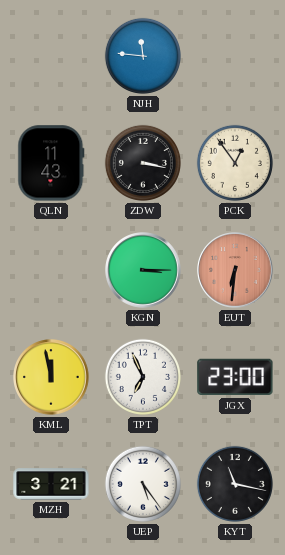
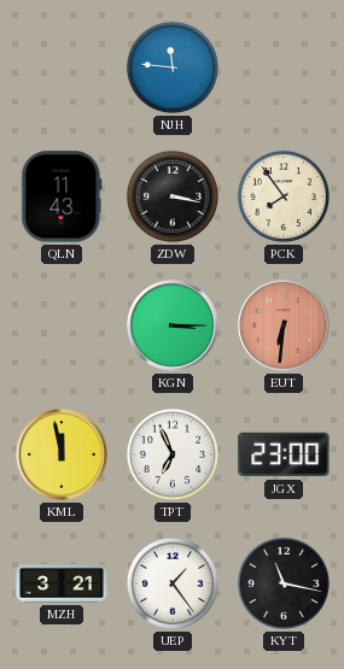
PCK: 12:54 -> 7:54 (284, 196)
UEP: 5:24 -> 1:24 (173, 583)
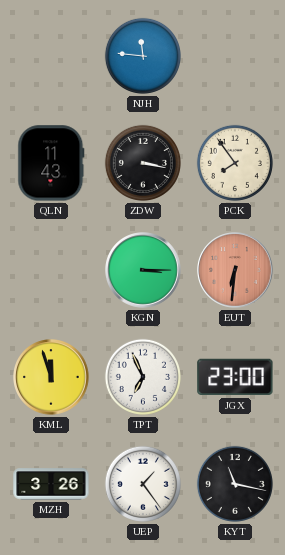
KML: 11:58 -> 11:57 (51, 377)
MZH: 3:21 -> 3:26 (51, 484)
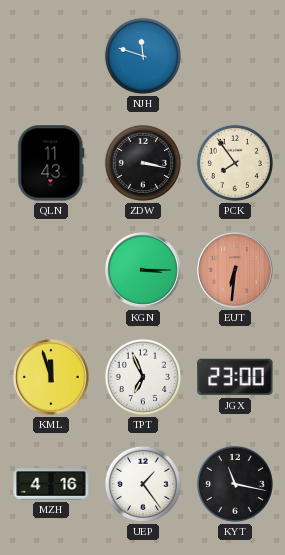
NJH: 11:46 -> 11:48 (143, 56)
MZH: 3:26 -> 4:16 (51, 484)
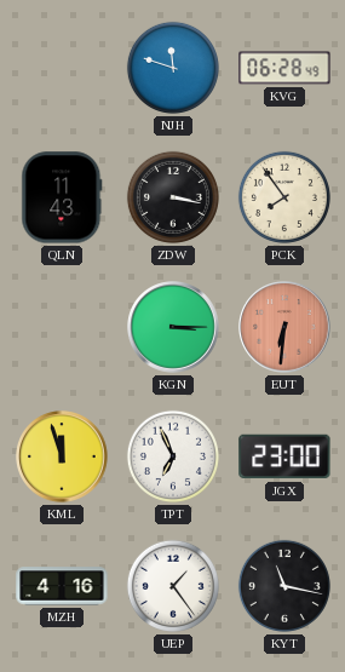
KVG: none -> 06:28 (284, 68)
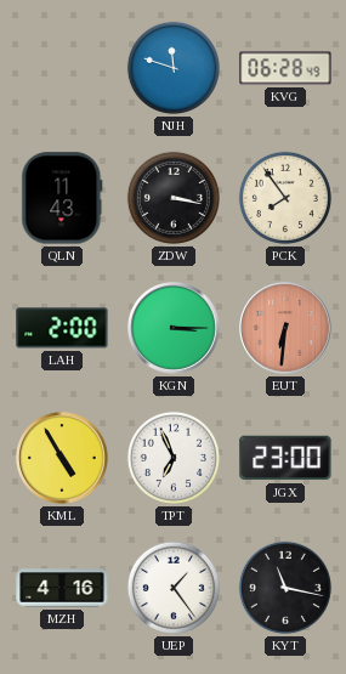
LAH: none -> 2:00 (62, 328)
KML: 11:57 -> 4:55 (62, 458)
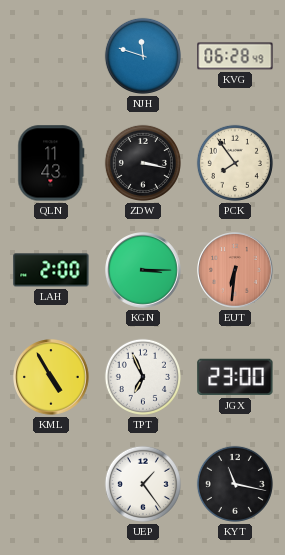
MZH: 4:16 -> none (62, 588)
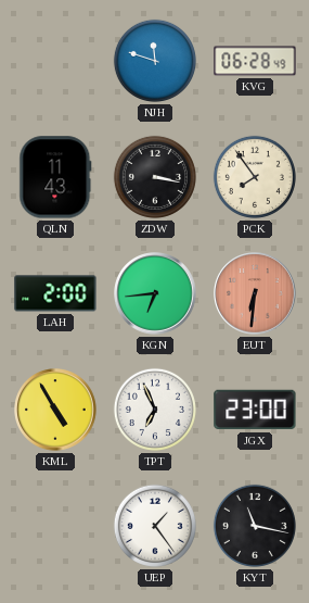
KGN: 3:15 -> 6:44 (155, 293)
